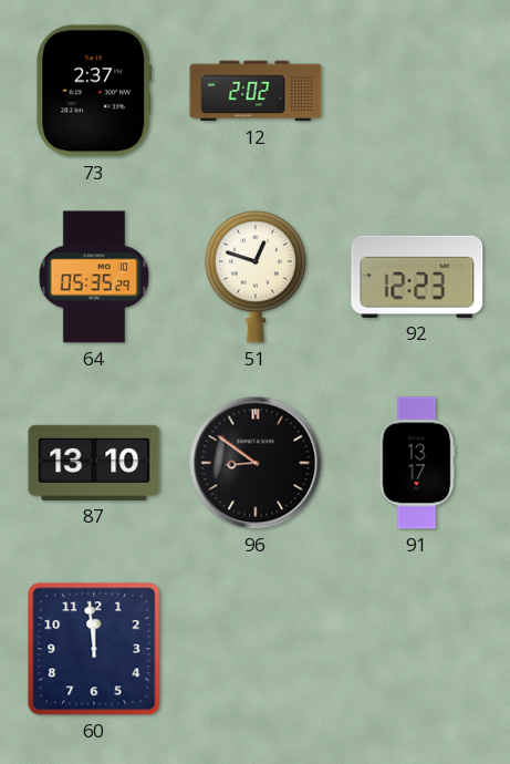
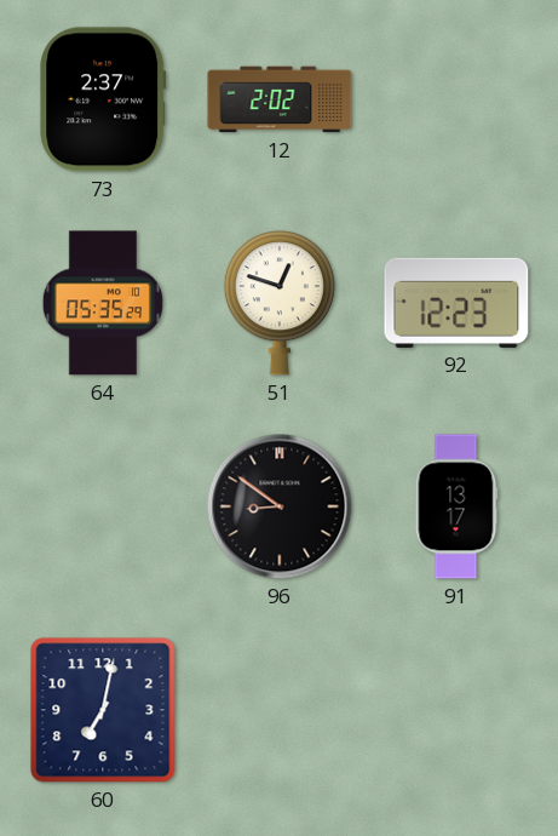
87: 13:10 -> none (94, 463)
60: 11:59 -> 7:02 (103, 710)
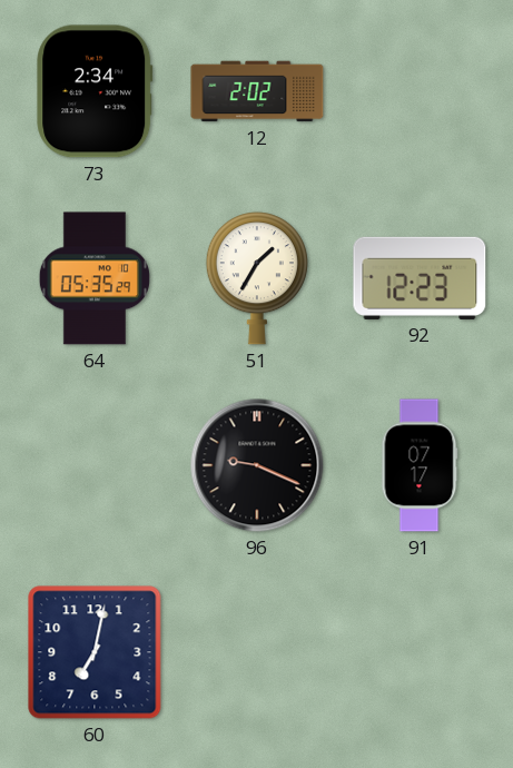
73: 2:37 -> 2:34 (95, 91)
51: 12:48 -> 1:35 (257, 278)
96: 8:51 -> 9:19 (257, 465)
91: 13:17 -> 07:17 (420, 465)
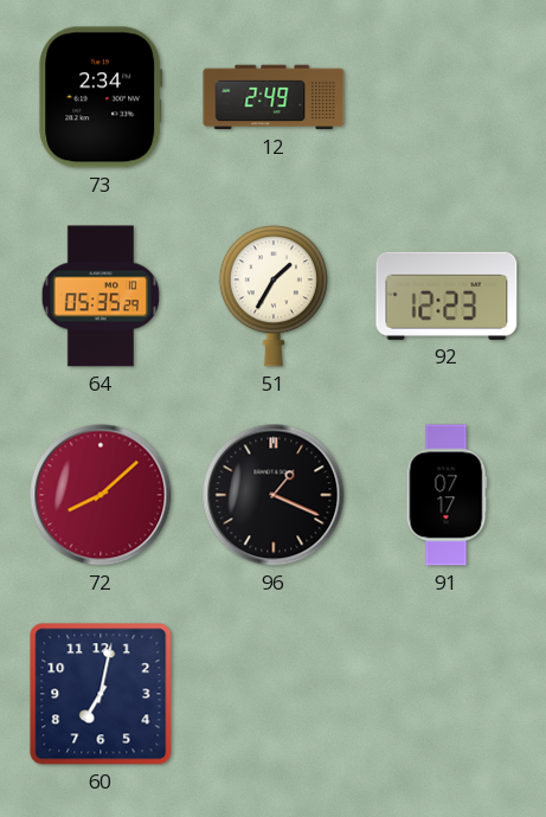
12: 2:02 -> 2:49 (274, 97)
72: none -> 8:08 (101, 495)
96: 9:19 -> 1:19 (274, 495)
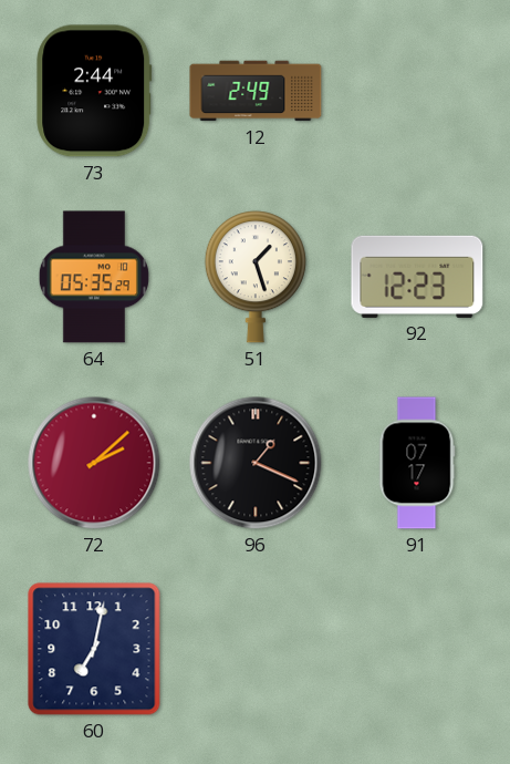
73: 2:34 -> 2:44 (94, 91)
51: 1:35 -> 1:27 (256, 277)
72: 8:08 -> 2:08 (94, 463)
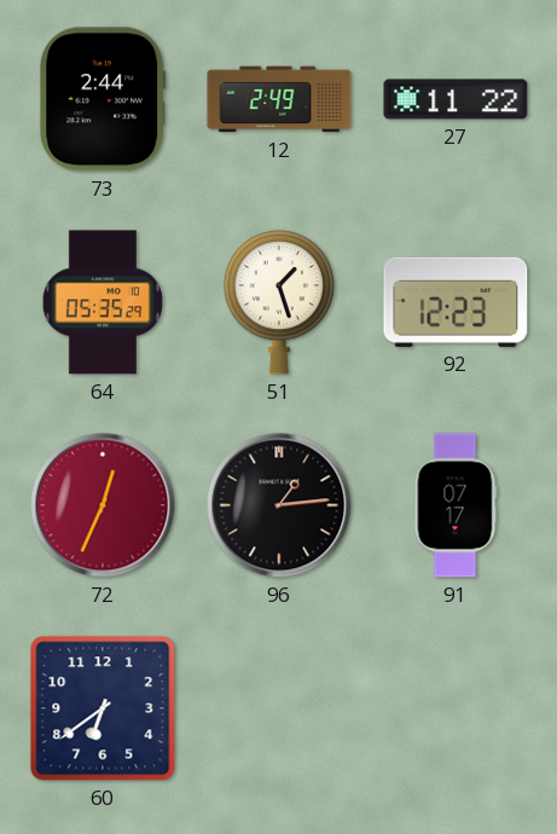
27: none -> 11:22 (456, 99)
72: 2:08 -> 12:34 (103, 505)
96: 1:19 -> 1:14 (279, 505)
60: 7:02 -> 6:39 (103, 708)
